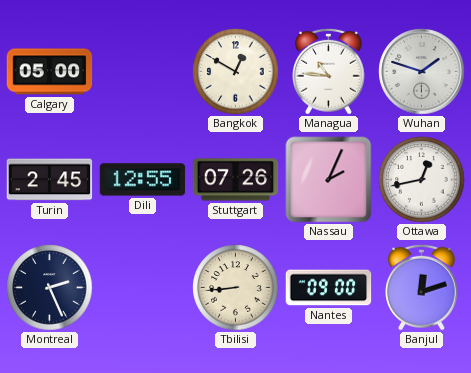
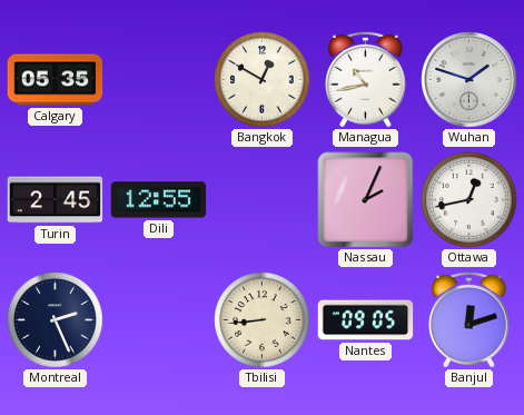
Calgary: 05:00 -> 05:35 (56, 80)
Managua: 10:46 -> 10:43 (366, 79)
Stuttgart: 07:26 -> none (236, 180)
Nantes: 09:00 -> 09:05 (366, 320)
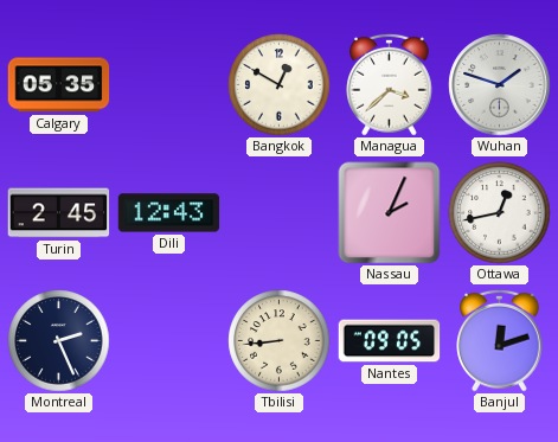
Managua: 10:43 -> 3:38 (390, 84)
Dili: 12:55 -> 12:43 (169, 213)
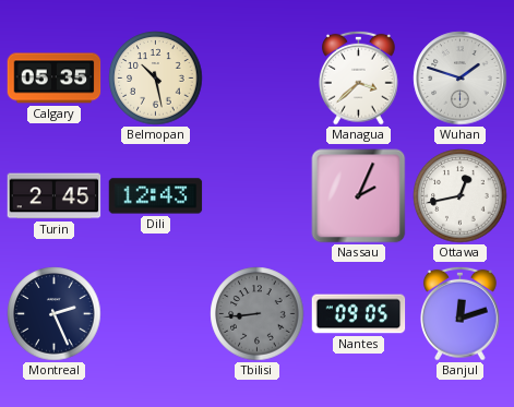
Belmopan: none -> 10:28 (156, 79)
Bangkok: 12:50 -> none (280, 85)
Tbilisi dial: cream -> grey (258, 314)
